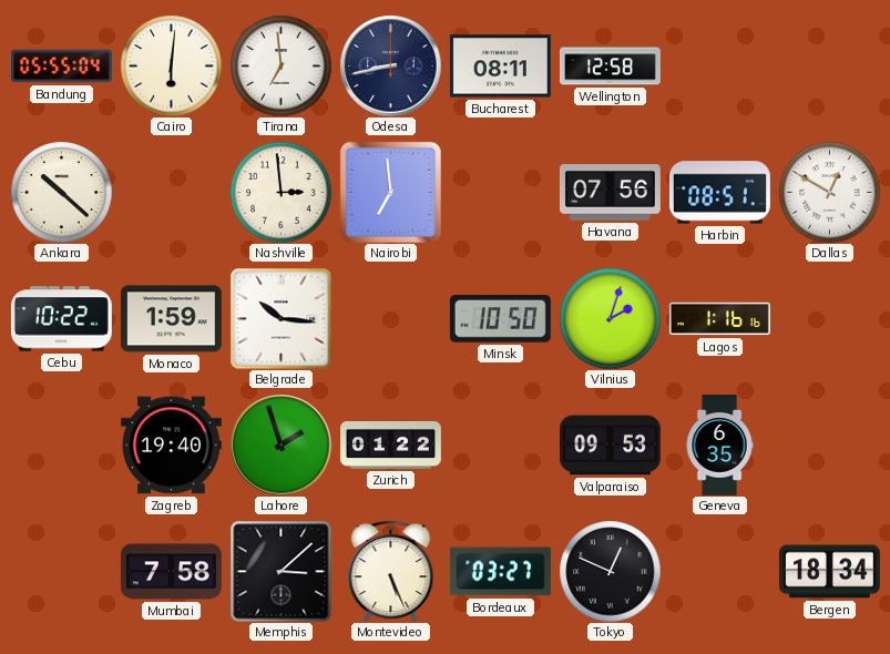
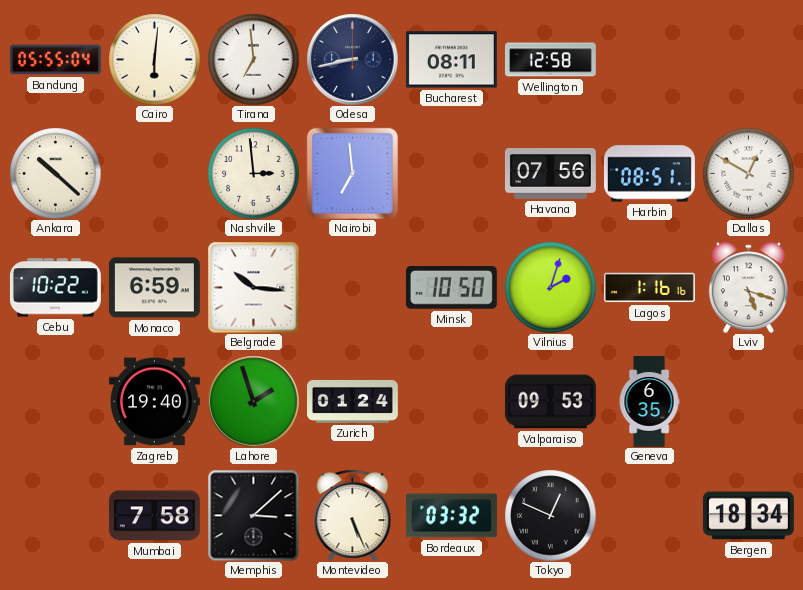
Monaco: 1:59 -> 6:59 (154, 288)
Lviv: none -> 5:18 (748, 287)
Zurich: 01:22 -> 01:24 (353, 402)
Bordeaux: 03:27 -> 03:32 (451, 516)
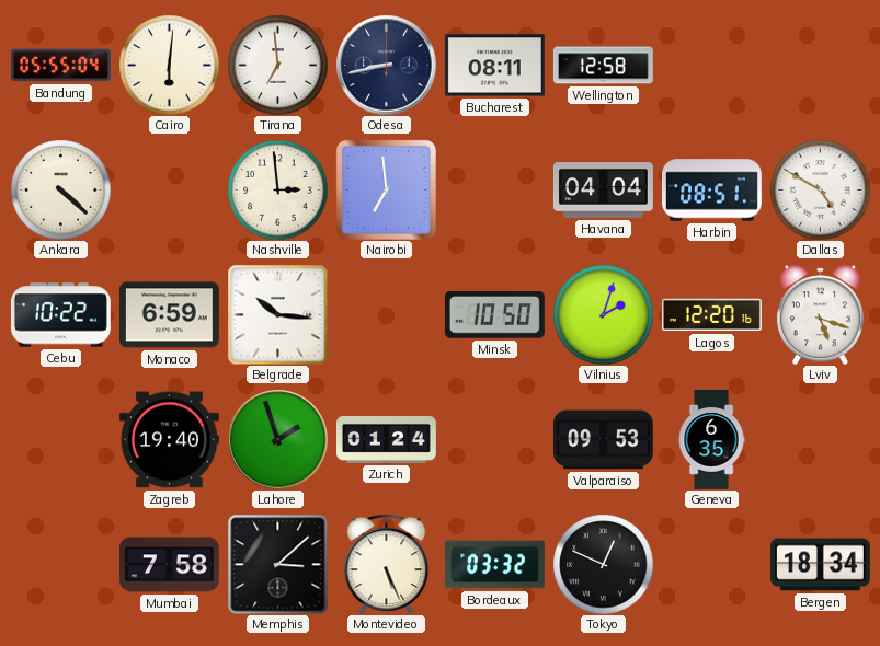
Ankara: 10:22 -> 4:22 (60, 189)
Havana: 07:56 -> 04:04 (603, 191)
Dallas: 12:50 -> 4:50 (820, 189)
Lagos: 1:16 -> 12:20 (711, 315)
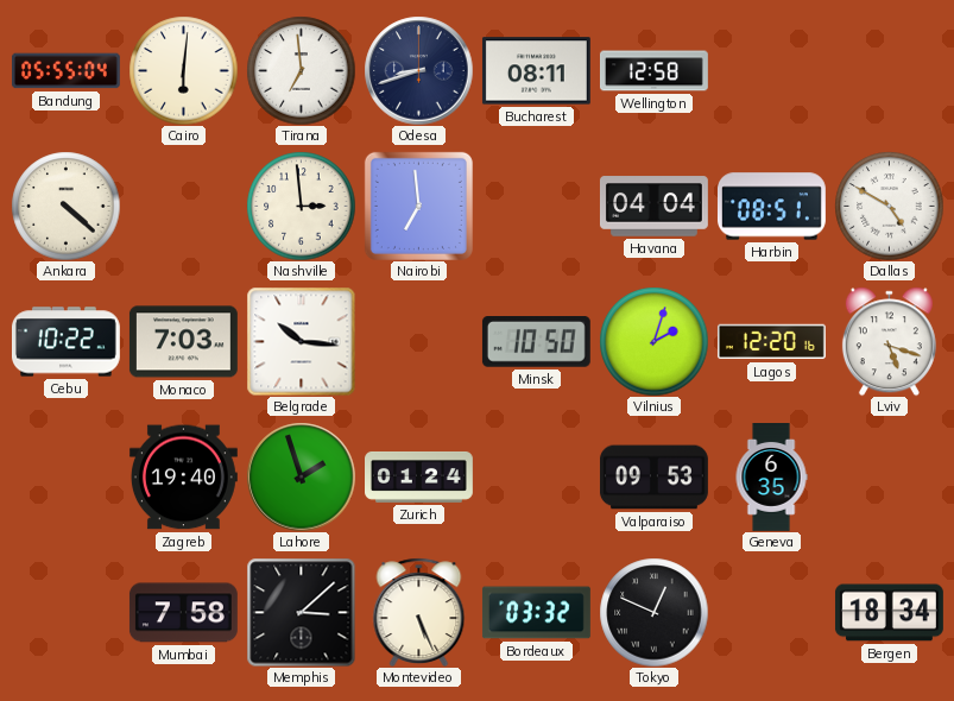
Odesa: 8:43 -> 8:42 (418, 70)
Monaco: 6:59 -> 7:03 (183, 342)
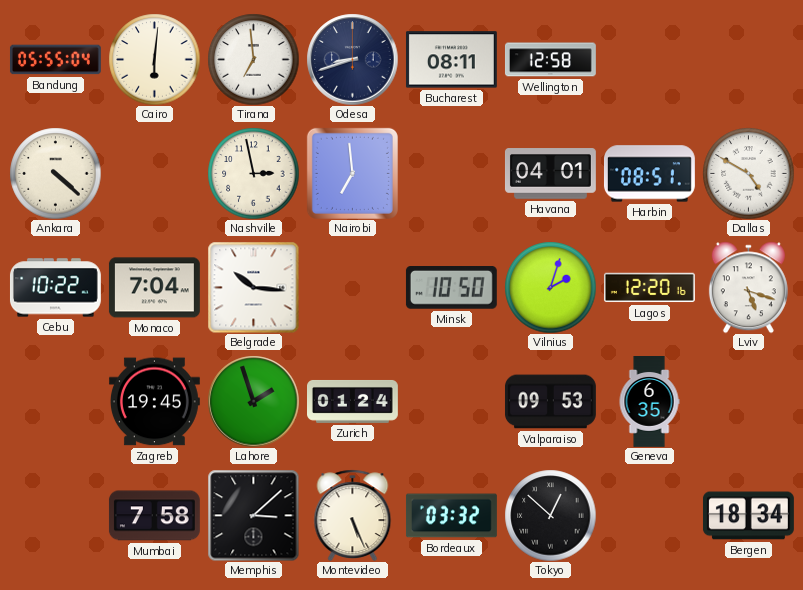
Nashville: 2:59 -> 2:58 (253, 173)
Havana: 04:04 -> 04:01 (550, 174)
Monaco: 7:03 -> 7:04 (154, 288)
Zagreb: 19:40 -> 19:45 (154, 402)
Tokyo: 12:49 -> 12:52 (550, 515)
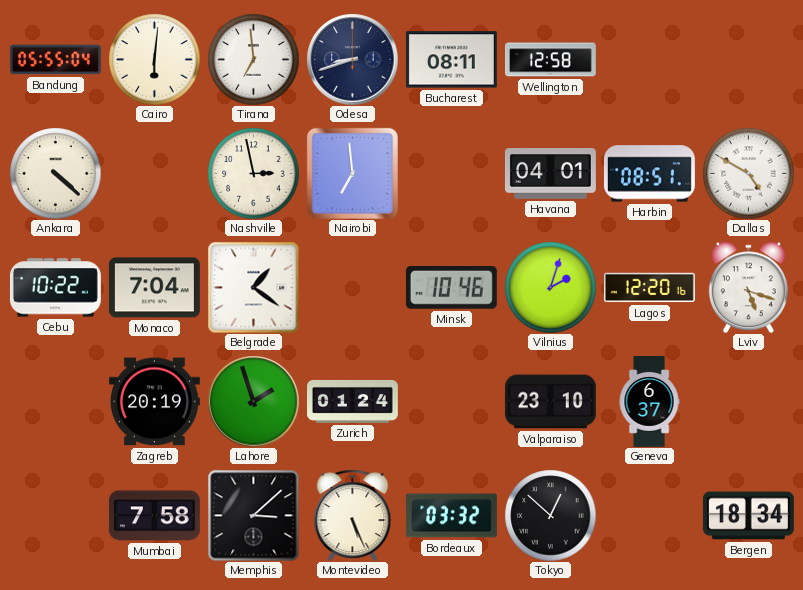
Belgrade: 10:16 -> 1:21 (253, 287)
Minsk: 10:50 -> 10:46 (451, 288)
Zagreb: 19:45 -> 20:19 (154, 402)
Valparaiso: 09:53 -> 23:10 (550, 402)
Geneva: 6:35 -> 6:37 (649, 402)
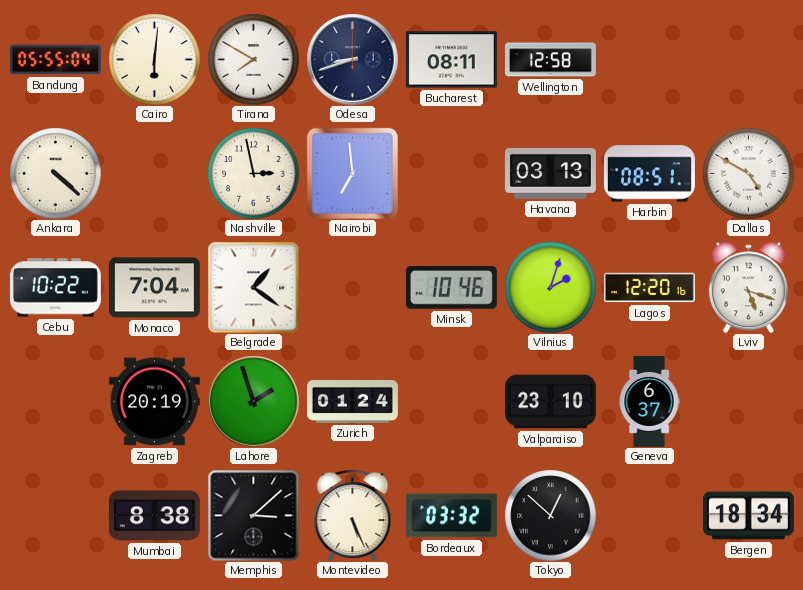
Tirana: 6:59 -> 7:50 (253, 59)
Havana: 04:01 -> 03:13 (550, 174)
Mumbai: 7:58 -> 8:38 (154, 516)
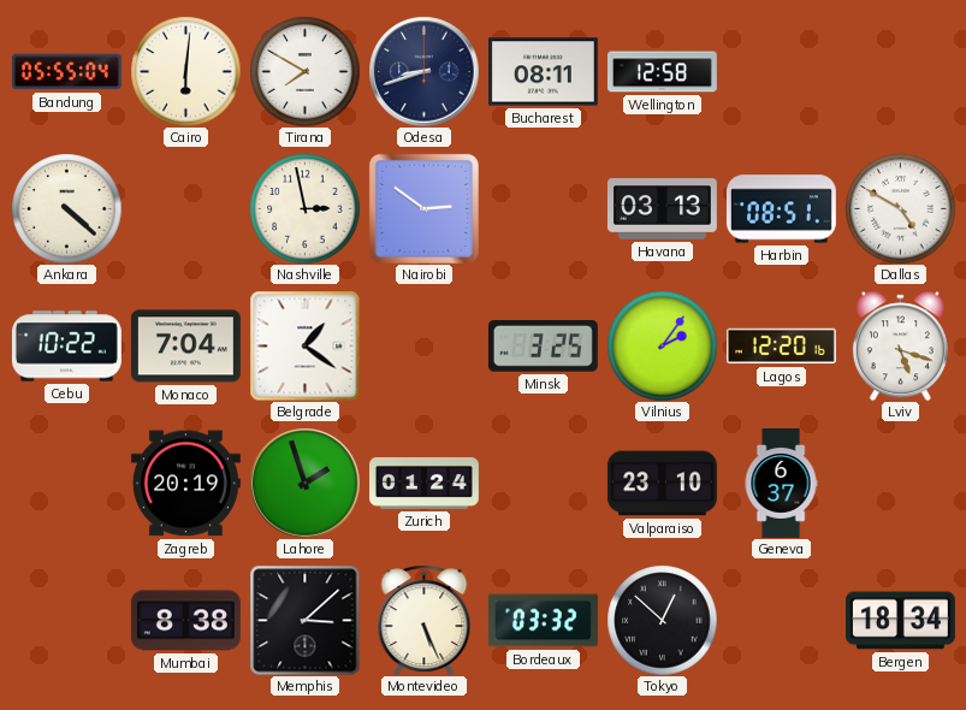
Nairobi: 6:59 -> 2:51 (423, 208)
Minsk: 10:46 -> 3:25 (543, 347)
Vilnius: 2:03 -> 2:06 (662, 345)
